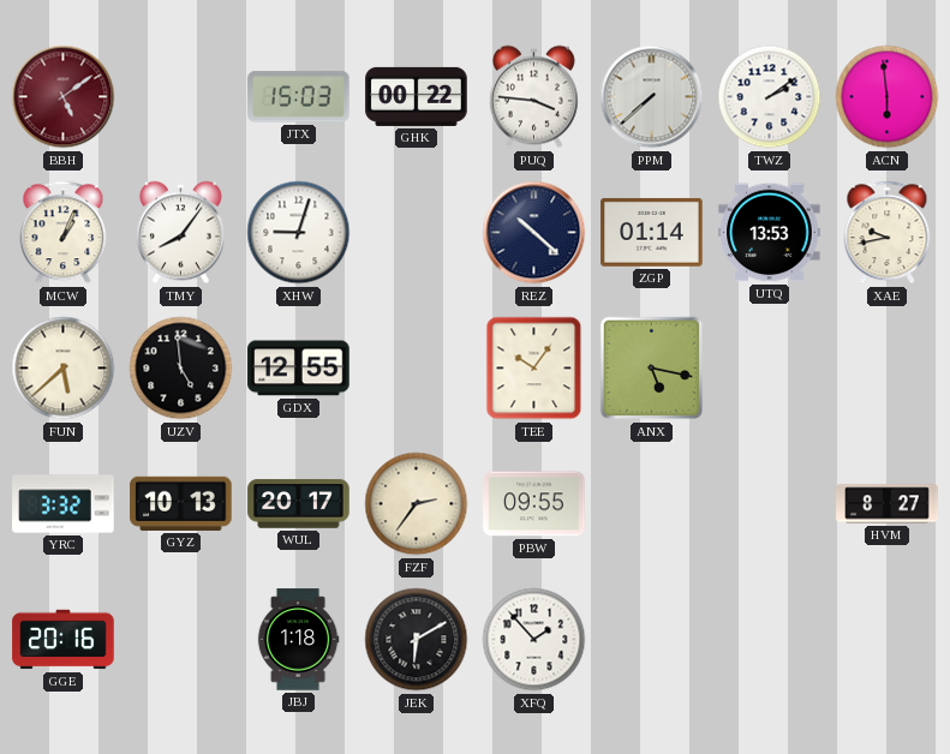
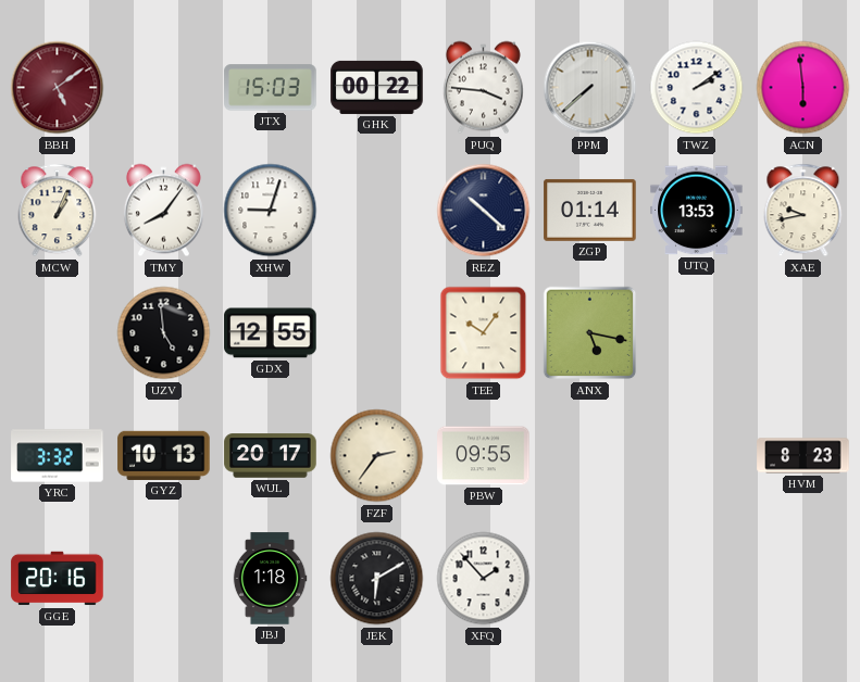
FUN: 5:38 -> none (64, 369)
HVM: 8:27 -> 8:23 (803, 456)
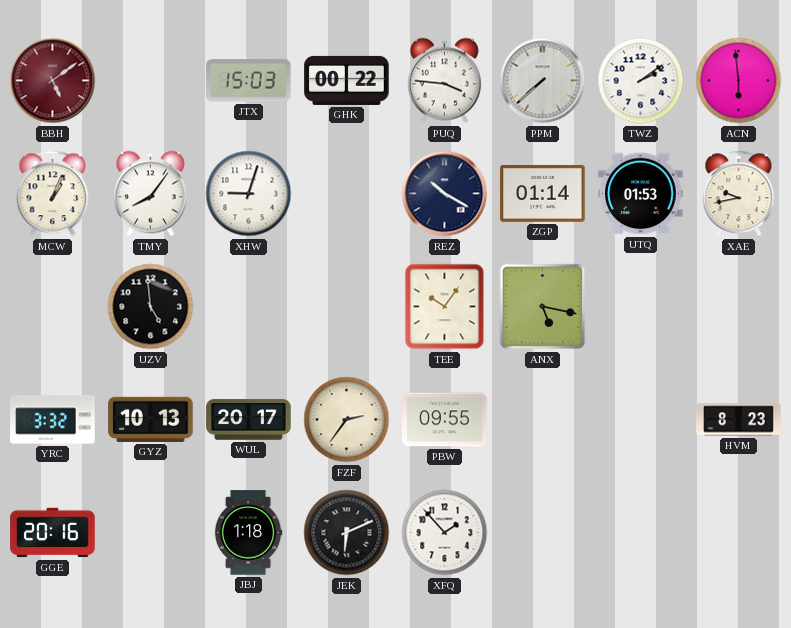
REZ: 10:22 -> 10:20 (445, 194)
UTQ: 13:53 -> 01:53 (641, 194)
GDX: 12:55 -> none (271, 333)
JEK: 6:10 -> 6:11 (347, 533)
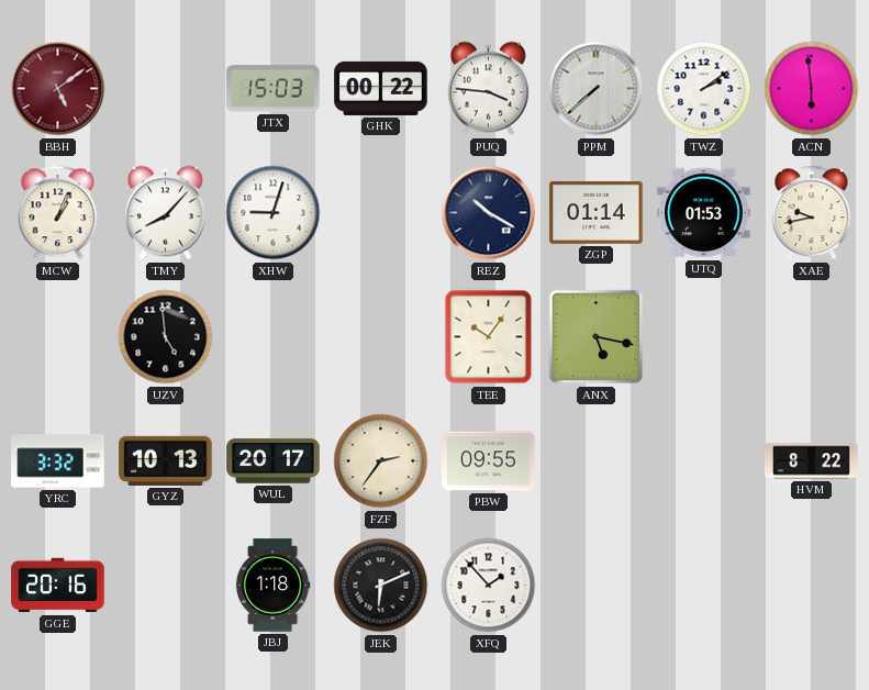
TMY: 8:06 -> 8:07 (165, 213)
HVM: 8:23 -> 8:22 (812, 461)
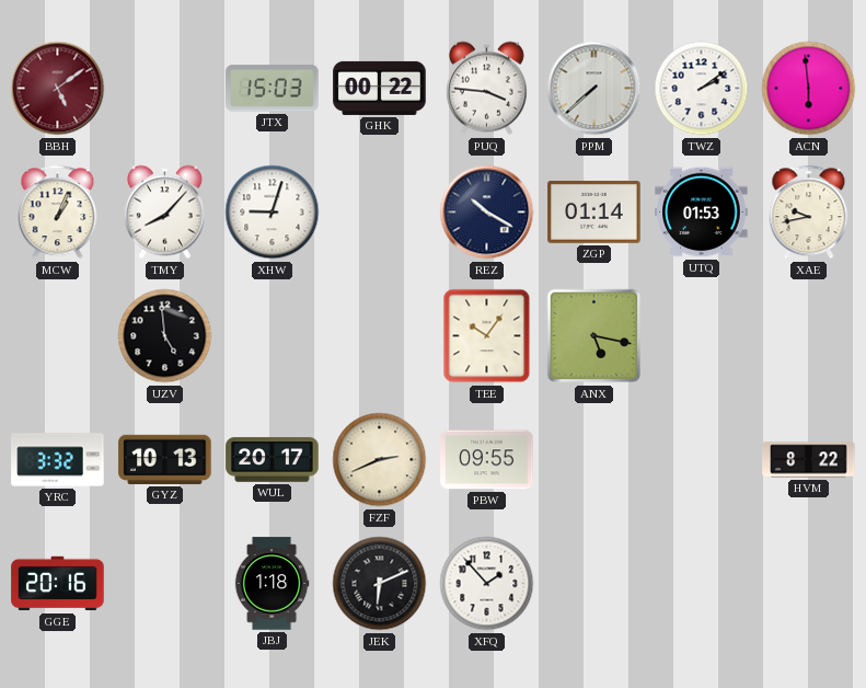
FZF: 2:36 -> 2:41 (380, 460)
